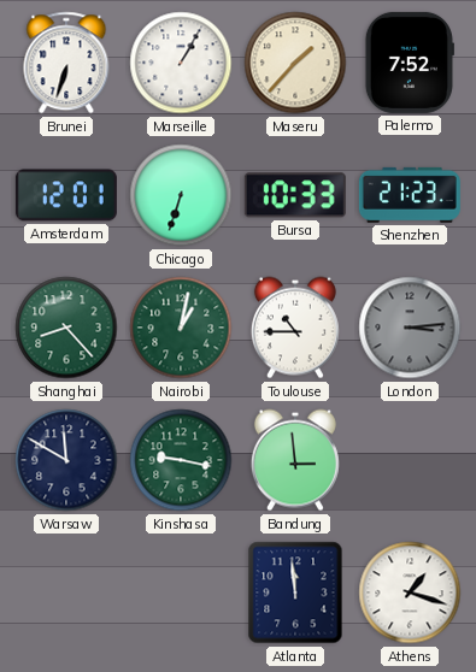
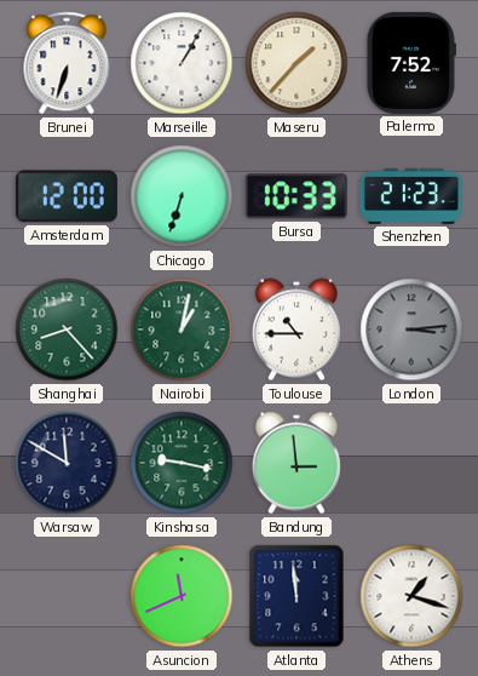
Amsterdam: 12:01 -> 12:00 (67, 196)
Asuncion: none -> 11:41 (182, 596)
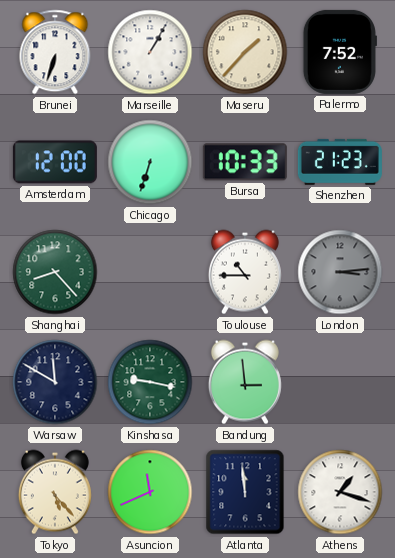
Nairobi: 1:02 -> none (182, 330)
Tokyo: none -> 5:23 (55, 492)
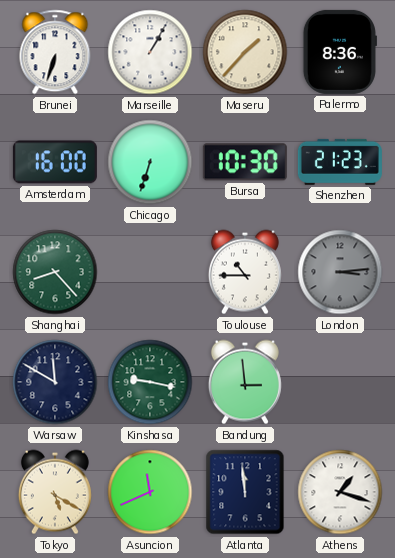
Palermo: 7:52 -> 8:36 (340, 52)
Amsterdam: 12:00 -> 16:00 (55, 162)
Bursa: 10:33 -> 10:30 (245, 162)
Tokyo: 5:23 -> 5:20 (55, 492)
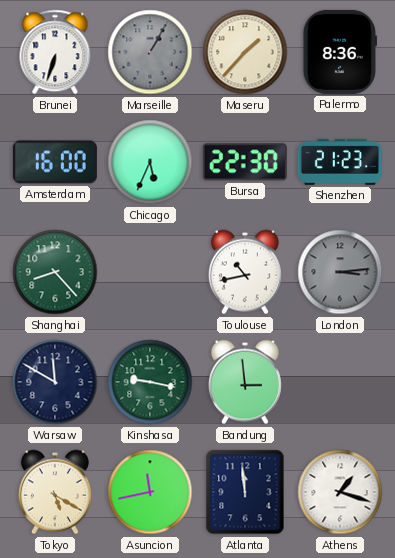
Marseille dial: white -> grey (150, 52)
Chicago: 6:33 -> 5:34 (150, 162)
Bursa: 10:30 -> 22:30 (245, 162)
Toulouse: 10:45 -> 10:43 (245, 272)
Asuncion: 11:41 -> 11:43 (150, 492)
